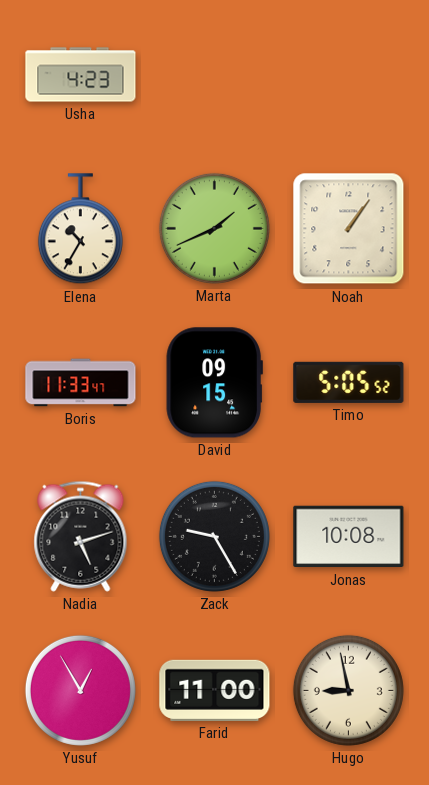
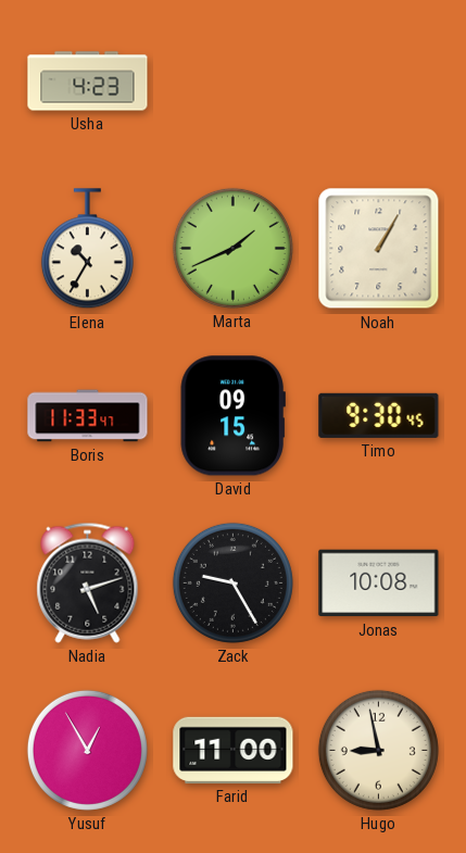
Noah: 1:06 -> 1:05 (379, 249)
Timo: 5:05 -> 9:30 (379, 415)
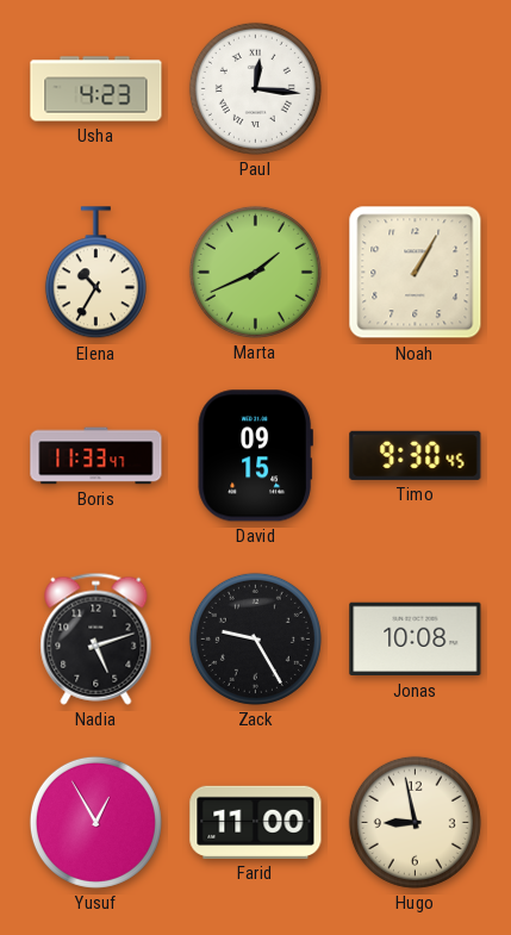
Paul: none -> 12:16 (255, 88)
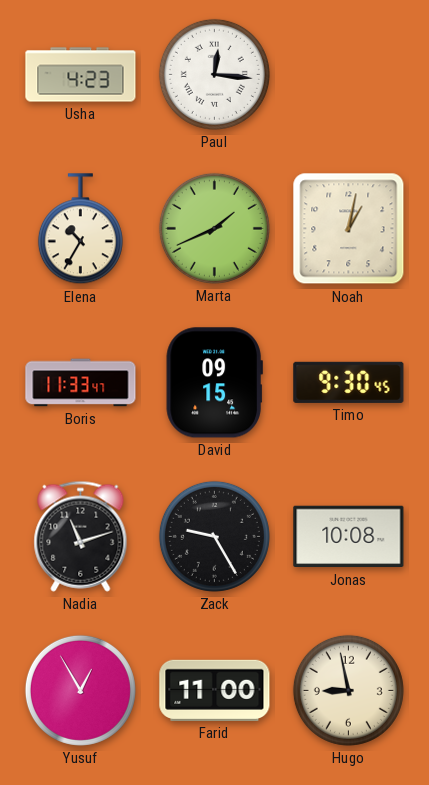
Noah: 1:05 -> 1:02 (349, 229)
Nadia: 5:12 -> 11:12 (81, 536)
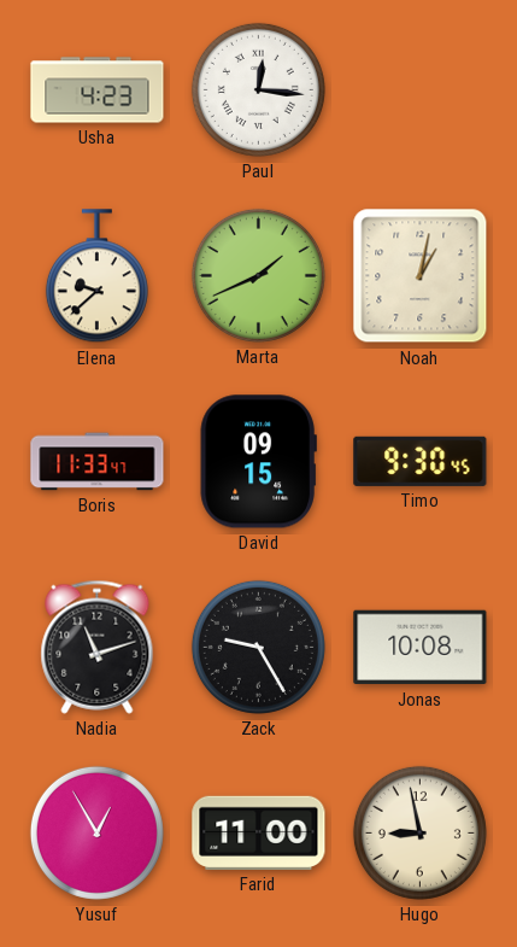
Elena: 10:35 -> 9:38 (96, 276)
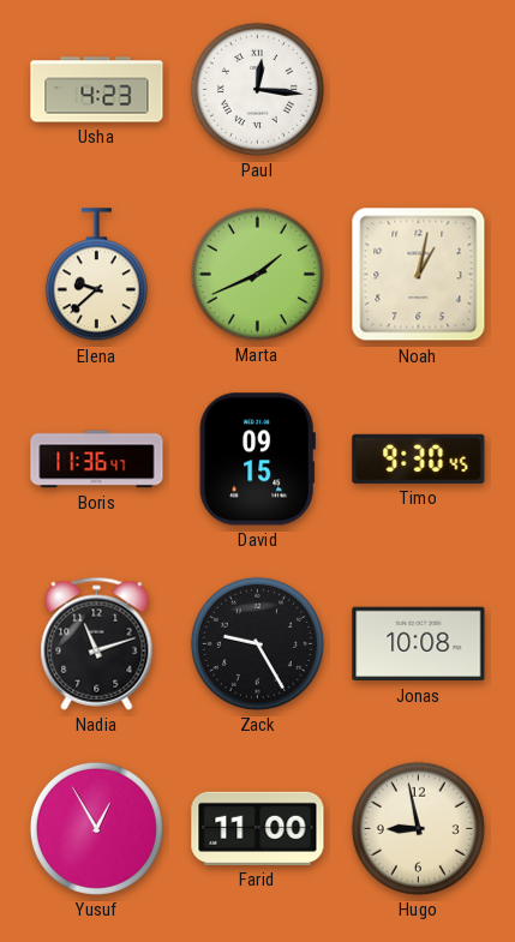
Boris: 11:33 -> 11:36 (97, 460)
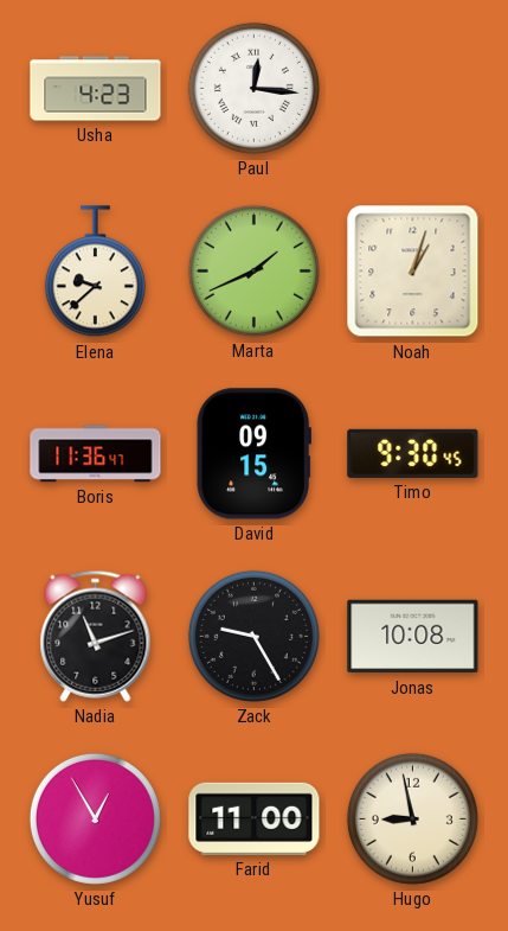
Noah: 1:02 -> 1:03 (413, 272)
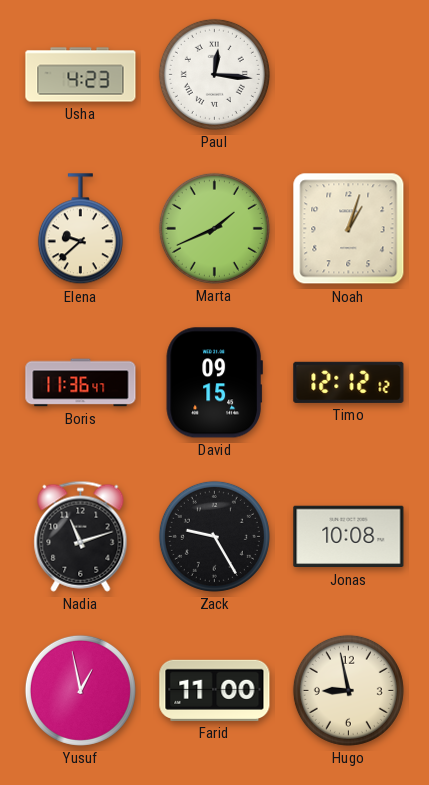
Timo: 9:30 -> 12:12 (349, 382)
Yusuf: 12:55 -> 12:58 (80, 690)
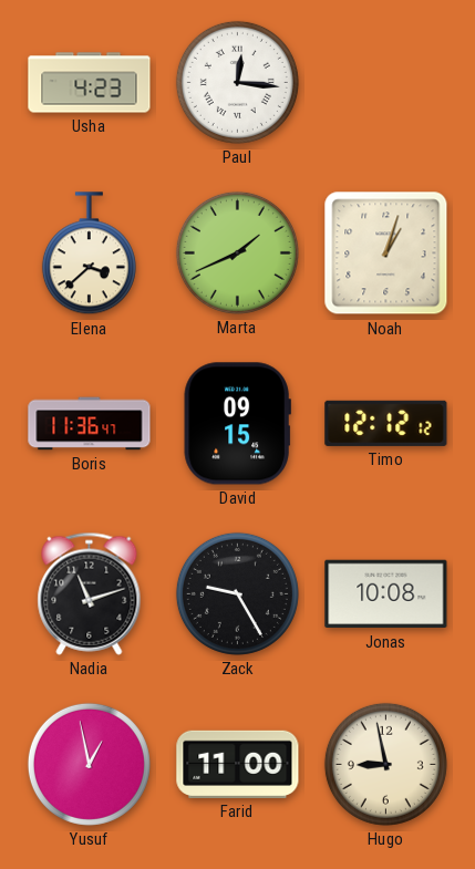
Elena: 9:38 -> 3:38 (89, 254)
